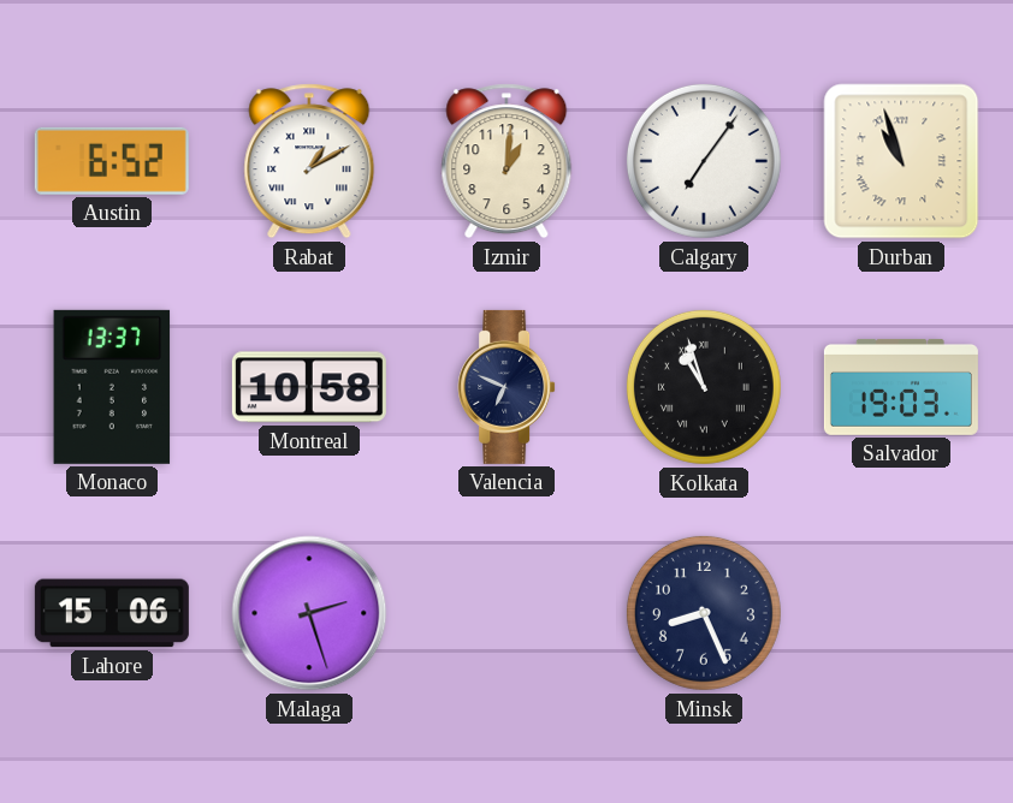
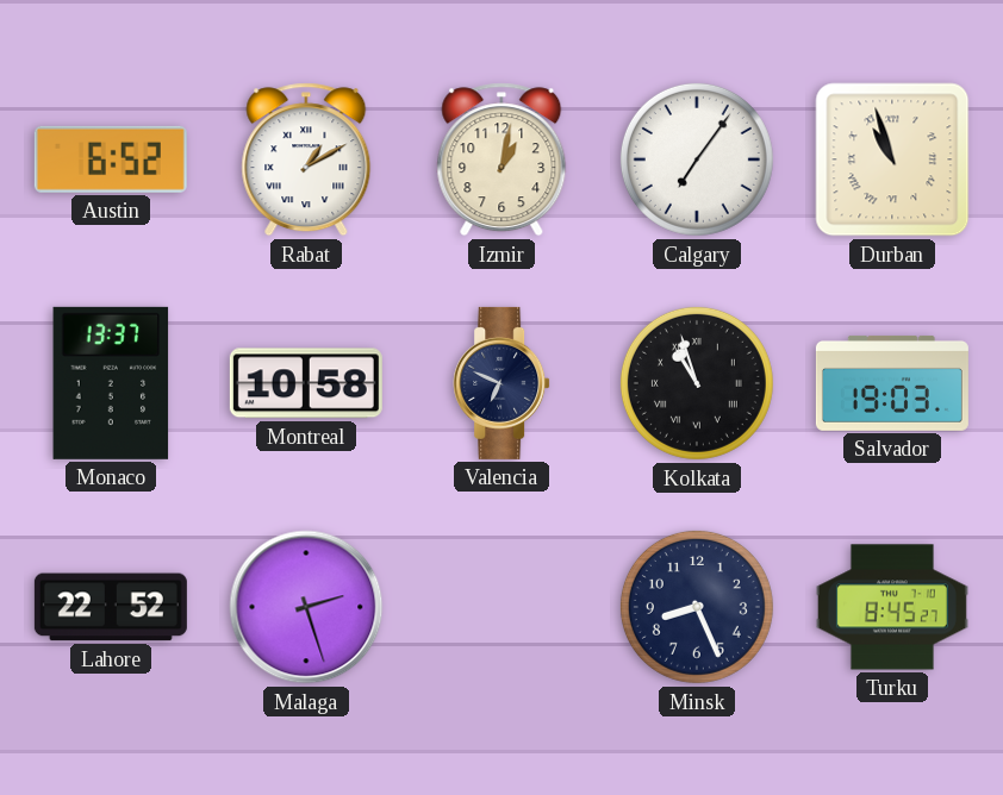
Izmir: 1:01 -> 1:02 (502, 159)
Lahore: 15:06 -> 22:52 (111, 607)
Turku: none -> 8:45 (892, 607)
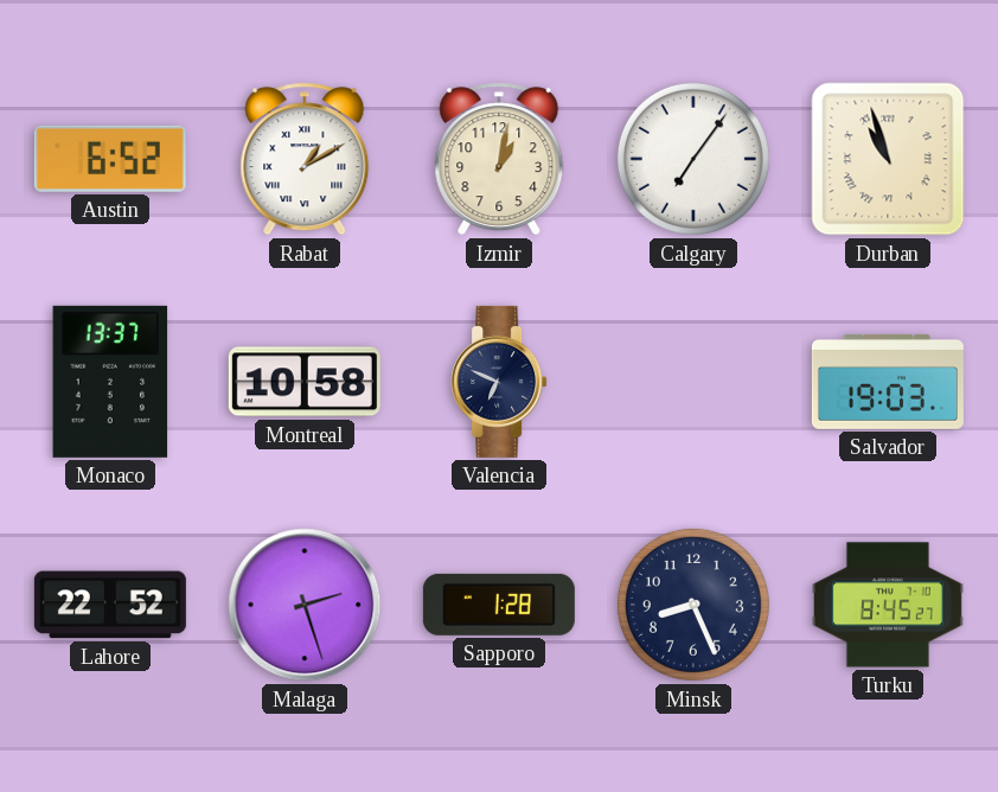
Kolkata: 10:57 -> none (697, 383)
Sapporo: none -> 1:28 (499, 605)
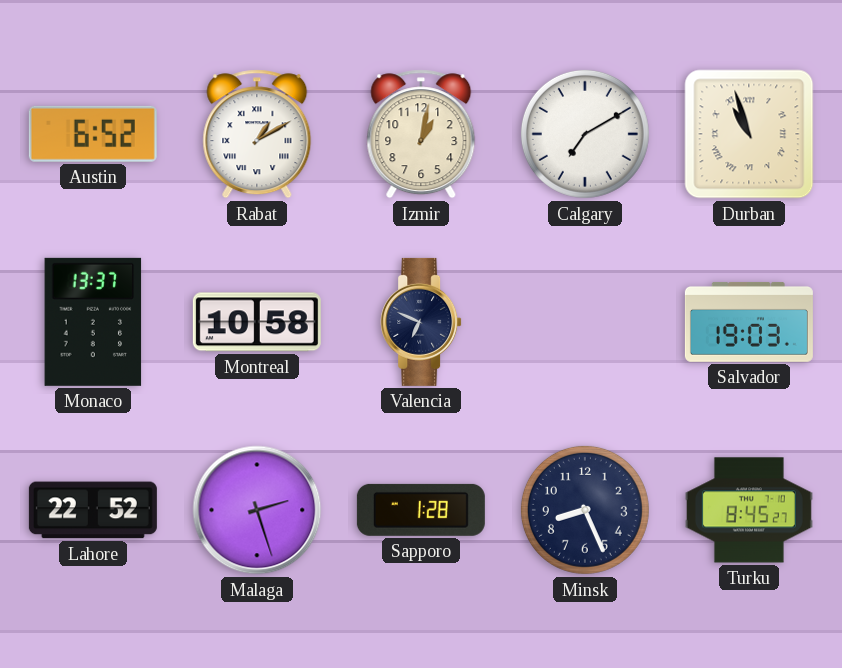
Calgary: 7:06 -> 7:10 (585, 134)
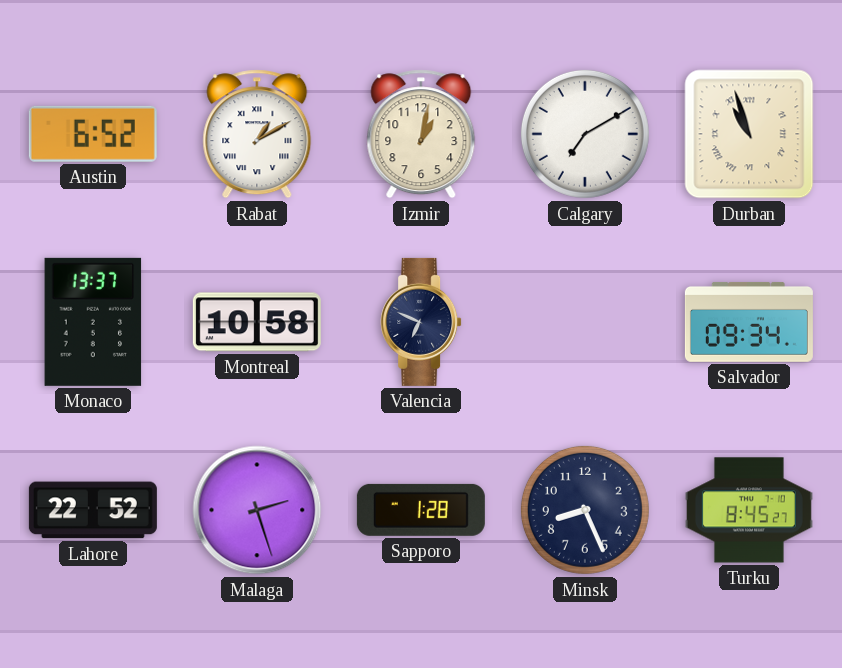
Salvador: 19:03 -> 09:34 (749, 322)
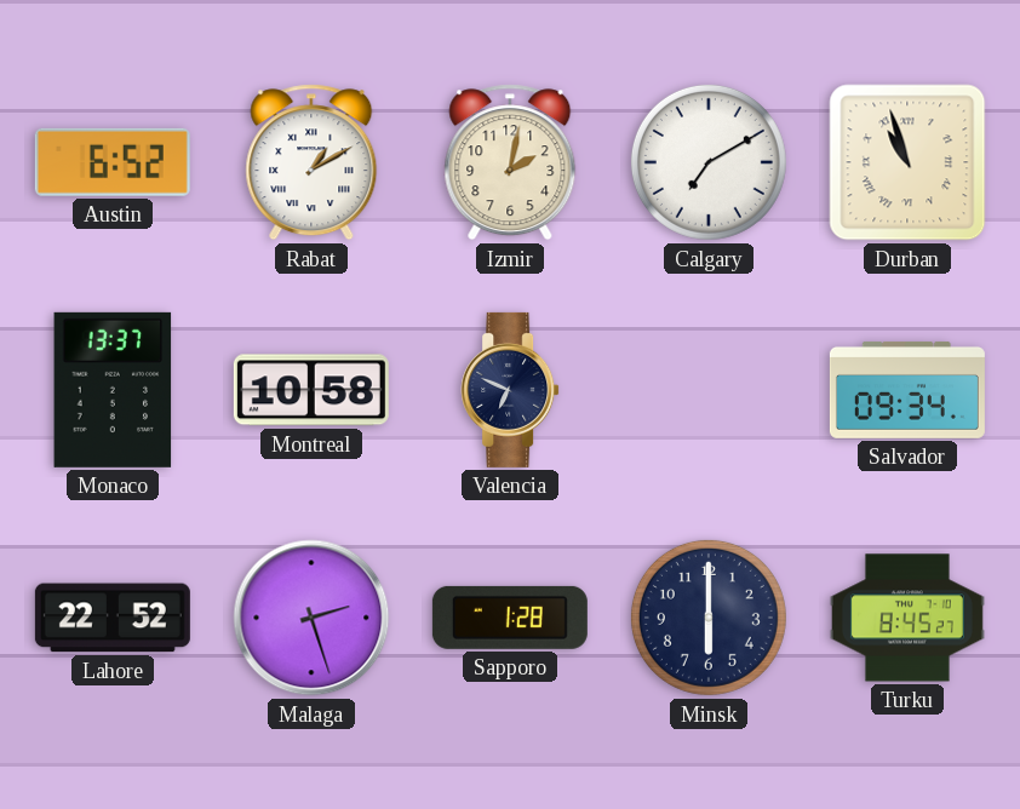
Izmir: 1:02 -> 2:02 (510, 162)
Minsk: 8:26 -> 6:00 (709, 618)
